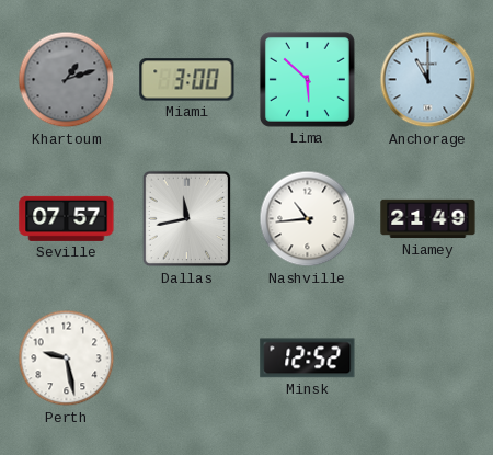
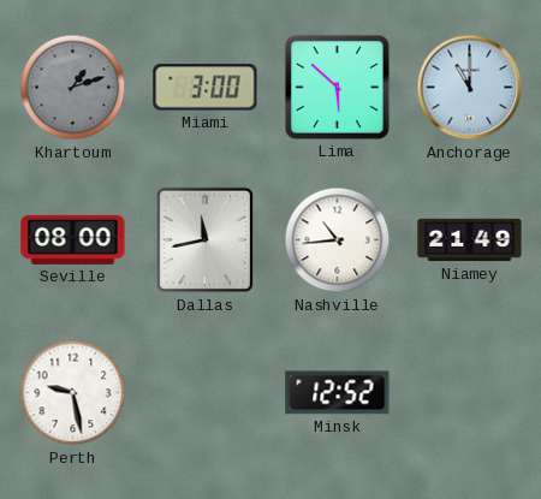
Seville: 07:57 -> 08:00 (73, 239)
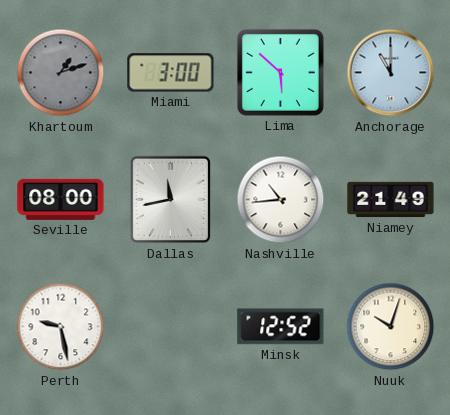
Nuuk: none -> 10:03 (391, 327)
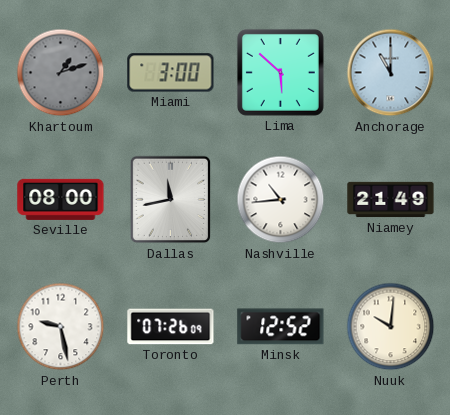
Toronto: none -> 07:26 (171, 327)
Nuuk: 10:03 -> 10:01 (391, 327)
